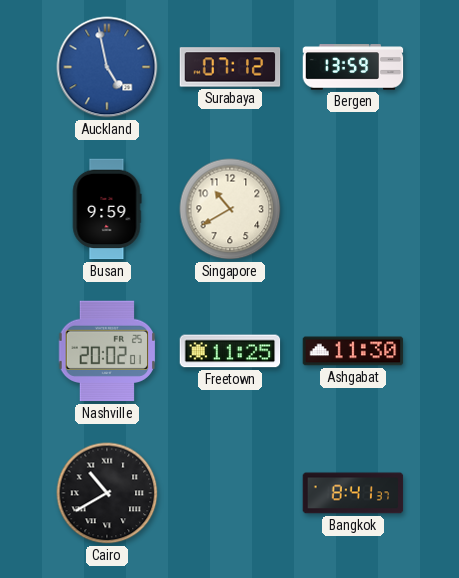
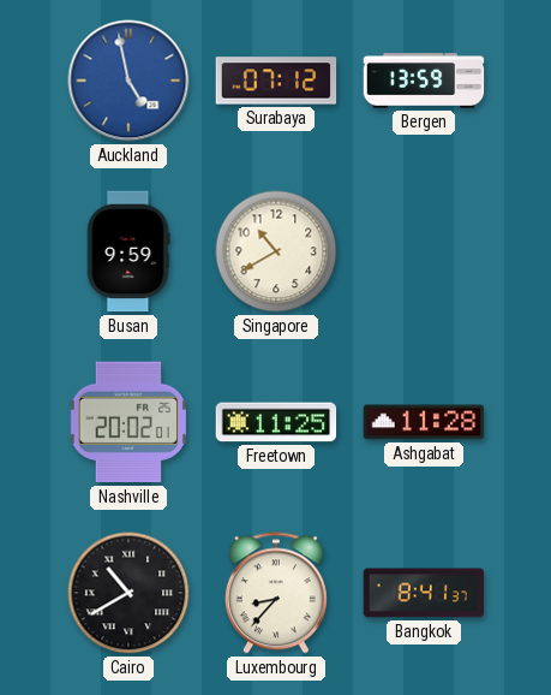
Ashgabat: 11:30 -> 11:28 (424, 422)
Luxembourg: none -> 8:37 (276, 593)
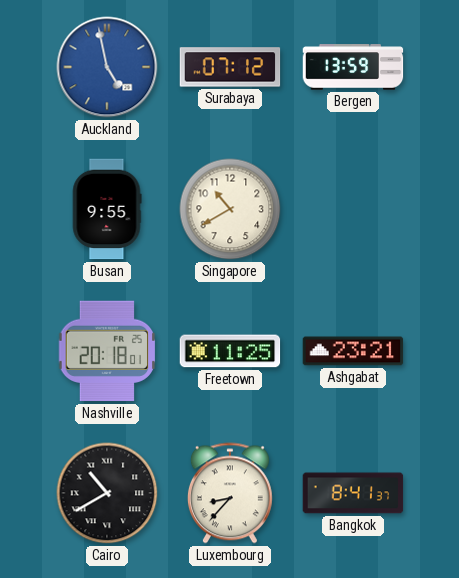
Busan: 9:59 -> 9:55 (107, 209)
Nashville: 20:02 -> 20:18 (107, 351)
Ashgabat: 11:28 -> 23:21 (353, 351)
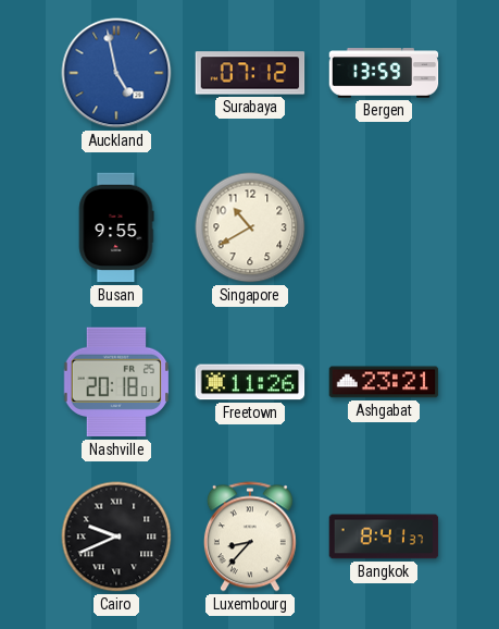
Freetown: 11:25 -> 11:26 (250, 382)
Cairo: 10:40 -> 9:41 (116, 536)
